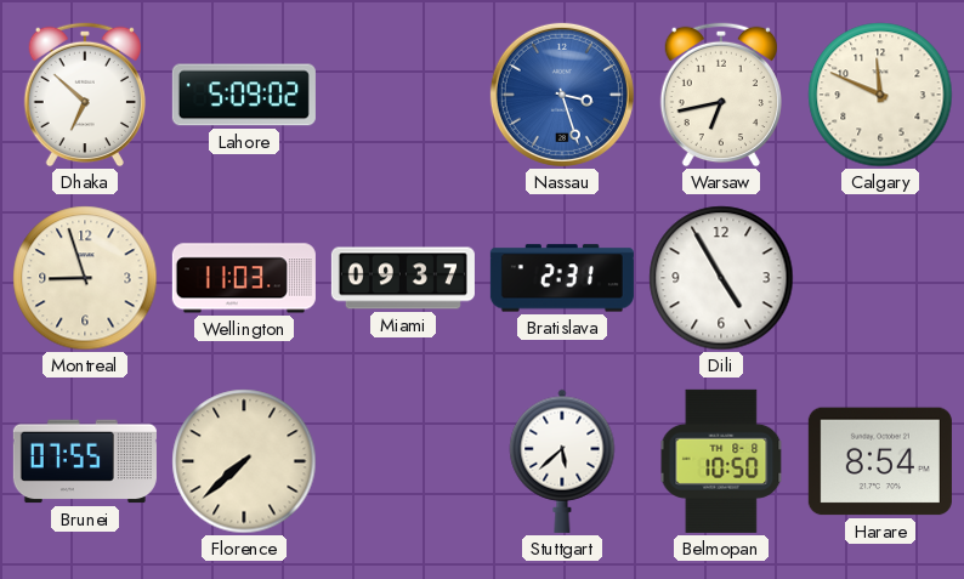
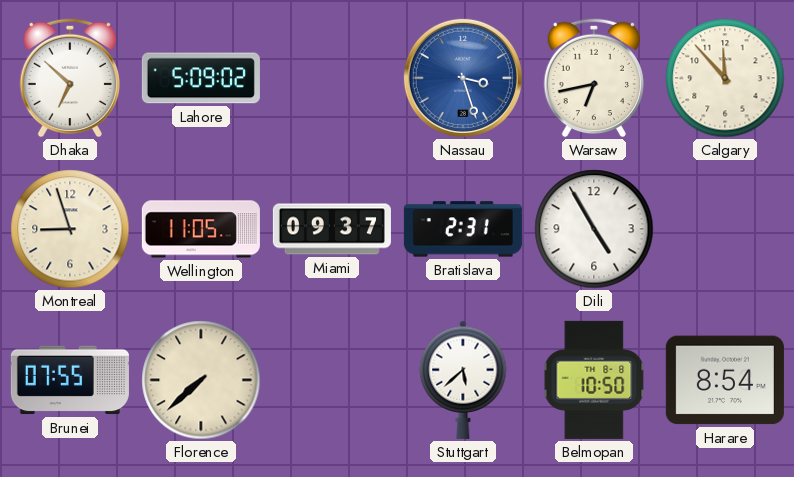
Calgary: 11:49 -> 11:53 (725, 78)
Wellington: 11:03 -> 11:05 (201, 229)
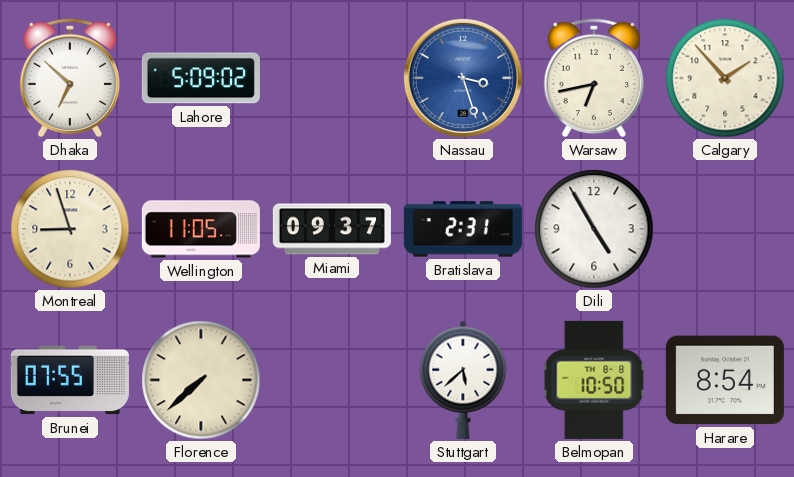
Calgary: 11:53 -> 1:53 (725, 78)
